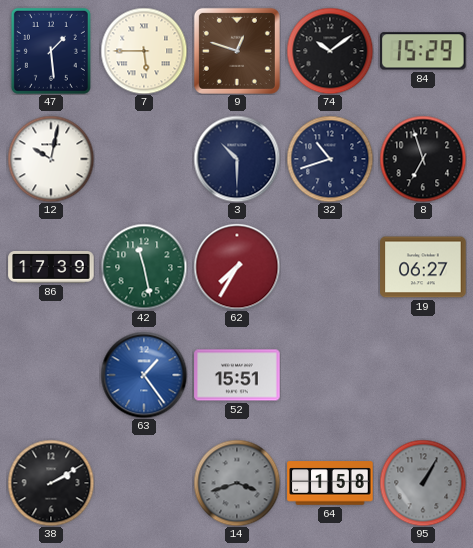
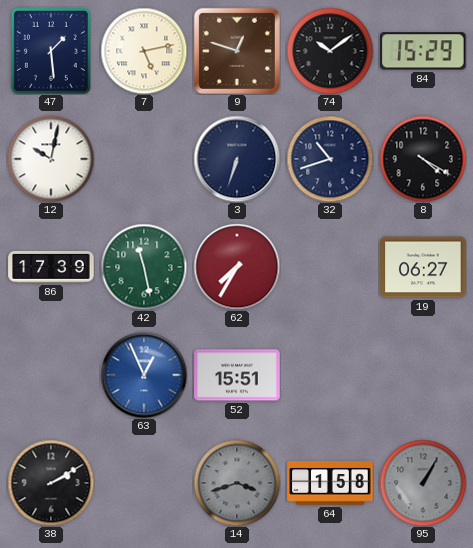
7: 5:45 -> 5:13 (144, 51)
3: 10:30 -> 6:33 (237, 159)
8: 6:57 -> 4:20 (423, 159)
63: 1:24 -> 12:56 (144, 375)
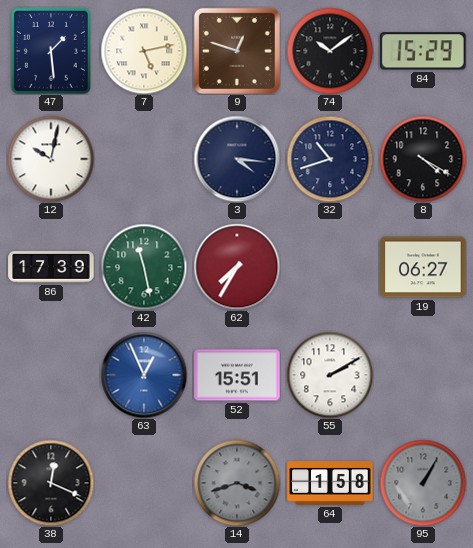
3: 6:33 -> 4:16 (237, 159)
55: none -> 2:10 (330, 375)
38: 2:10 -> 12:19 (51, 483)
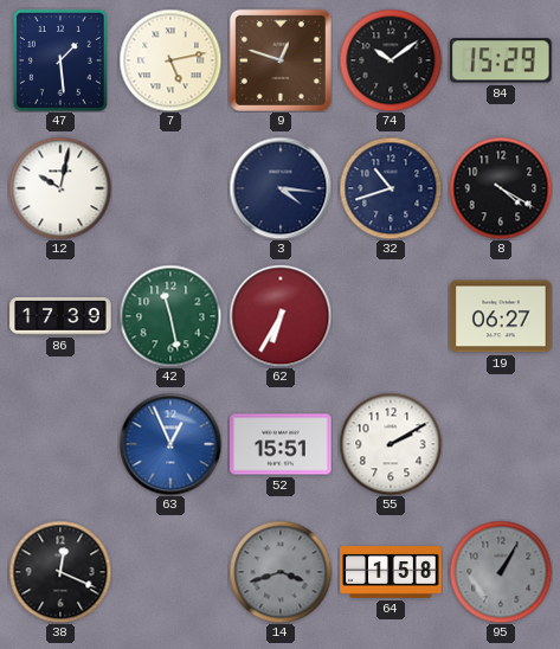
62: 7:35 -> 6:35 (281, 316)
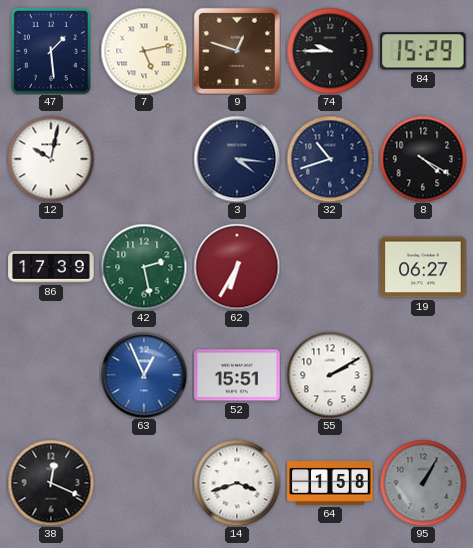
74: 10:09 -> 9:45 (330, 51)
42: 11:28 -> 2:28 (144, 267)
14 dial: grey -> white (237, 483)
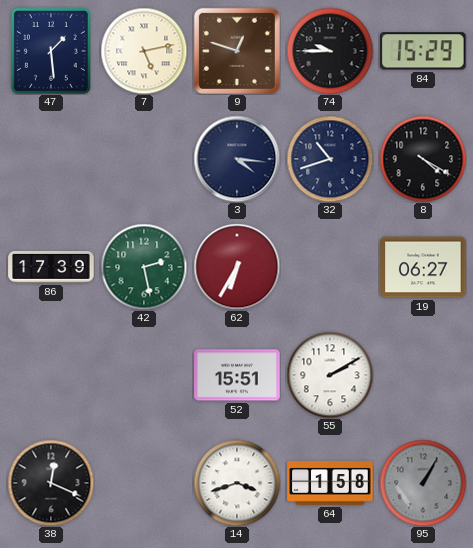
12: 10:02 -> none (51, 159)
63: 12:56 -> none (144, 375)
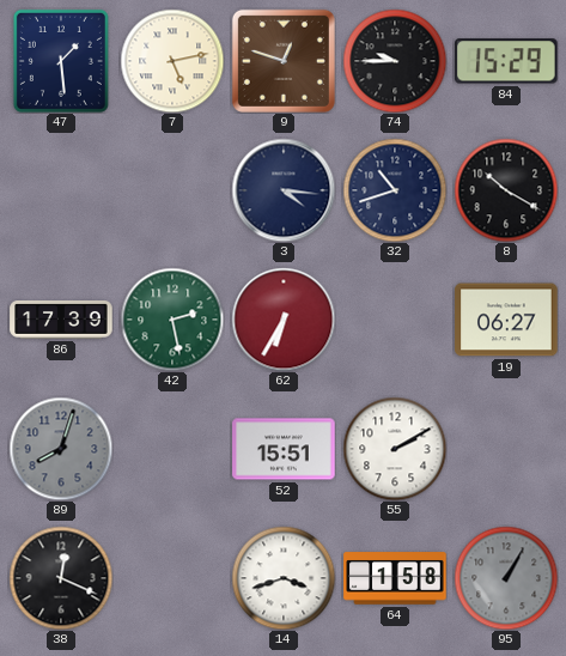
8: 4:20 -> 10:20 (506, 190)
89: none -> 8:03 (61, 449)
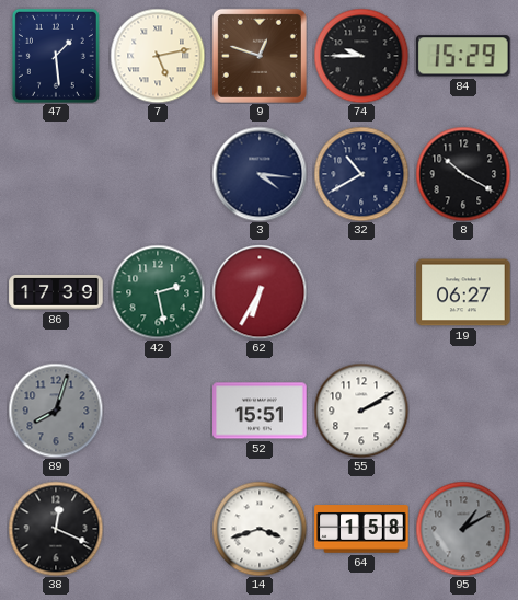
32: 10:42 -> 10:40 (361, 174)
95: 1:05 -> 1:10 (463, 529)
